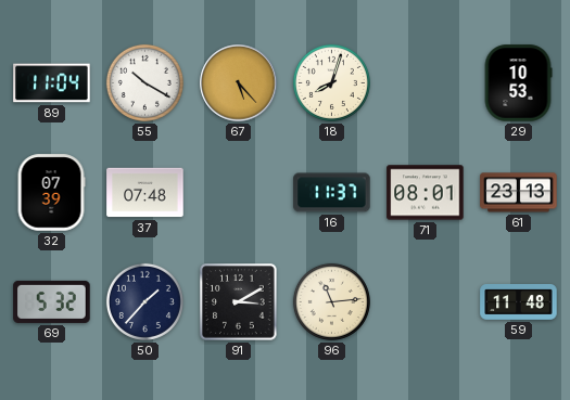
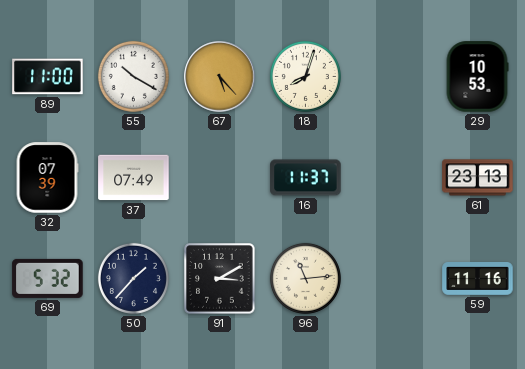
89: 11:04 -> 11:00 (48, 77)
37: 07:48 -> 07:49 (134, 178)
71: 08:01 -> none (426, 193)
59: 11:48 -> 11:16 (478, 279)
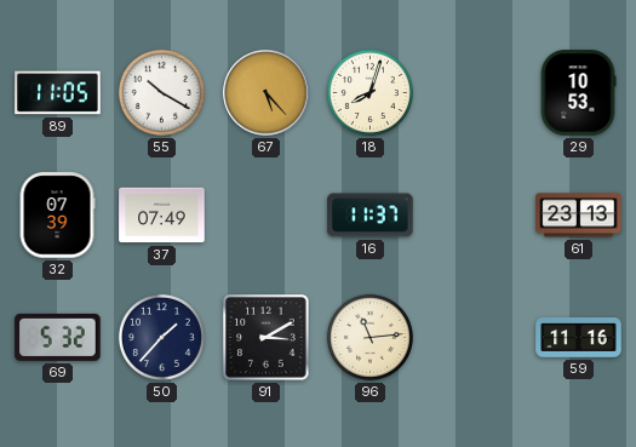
89: 11:00 -> 11:05 (58, 93)
